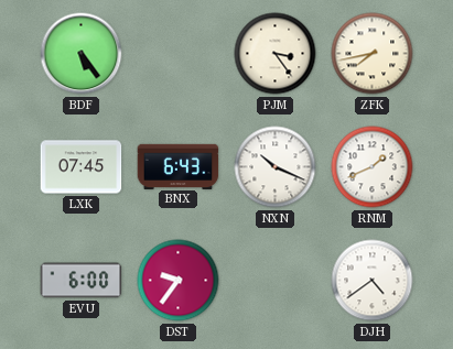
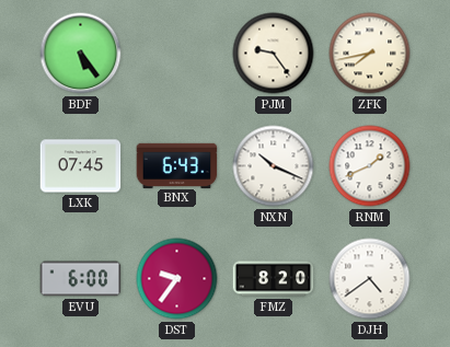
PJM: 3:24 -> 9:24 (274, 54)
FMZ: none -> 8:20 (274, 279)
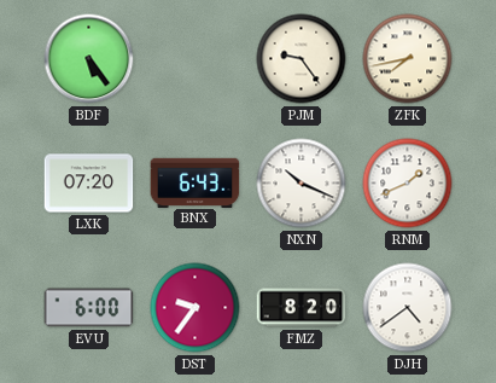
LXK: 07:45 -> 07:20 (89, 184)
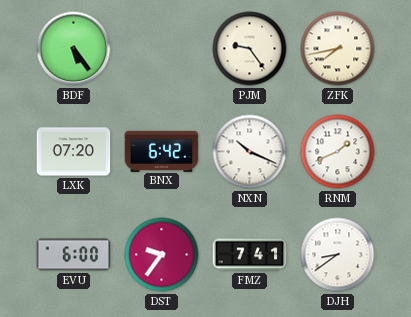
BNX: 6:43 -> 6:42 (162, 151)
FMZ: 8:20 -> 7:41 (250, 255)
DJH: 4:39 -> 8:39 (338, 255)
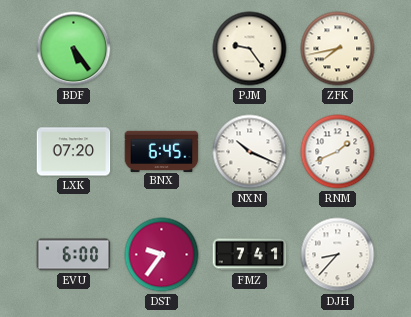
BNX: 6:42 -> 6:45 (162, 151)
DJH: 8:39 -> 8:37 (338, 255)
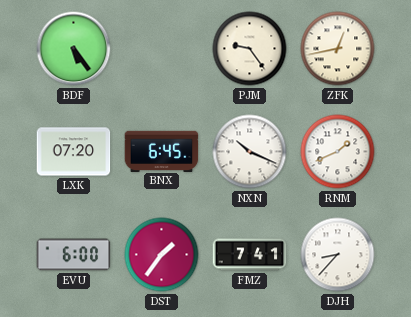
ZFK: 7:43 -> 12:43 (338, 49)
DST: 9:36 -> 1:36 (162, 255)
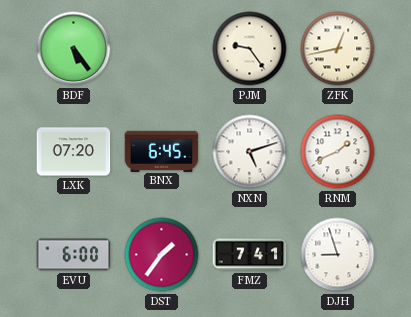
NXN: 10:19 -> 5:12 (250, 152)
DJH: 8:37 -> 8:57 (338, 255)
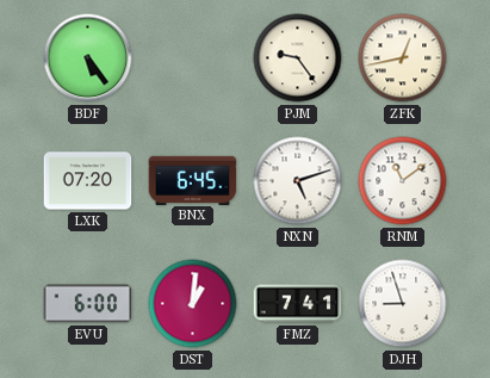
RNM: 1:41 -> 11:09 (403, 181)
DST: 1:36 -> 1:01 (193, 304)
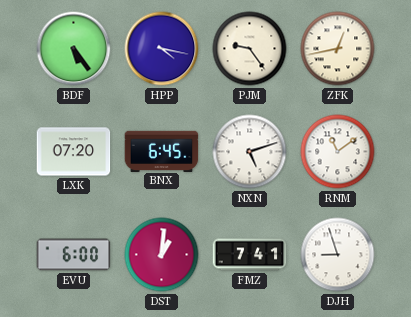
HPP: none -> 4:17 (162, 49)
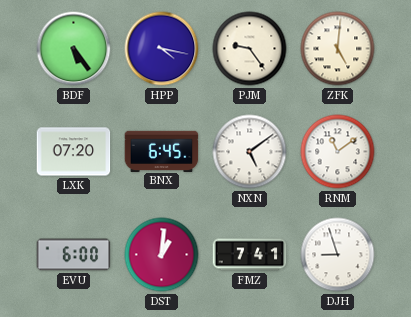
ZFK: 12:43 -> 5:01 (338, 49)
NXN: 5:12 -> 5:09 (250, 152)
